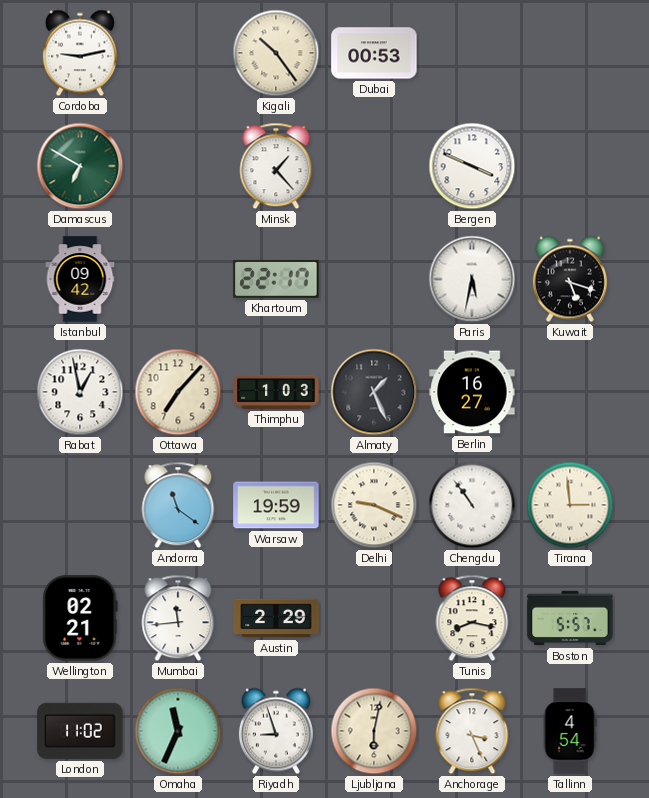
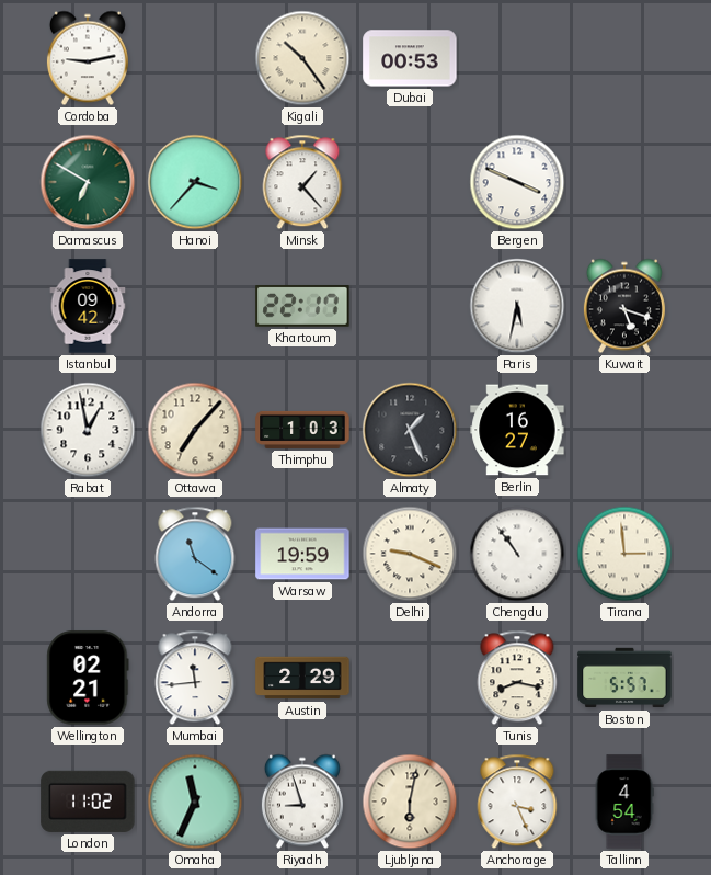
Hanoi: none -> 3:37 (195, 182)
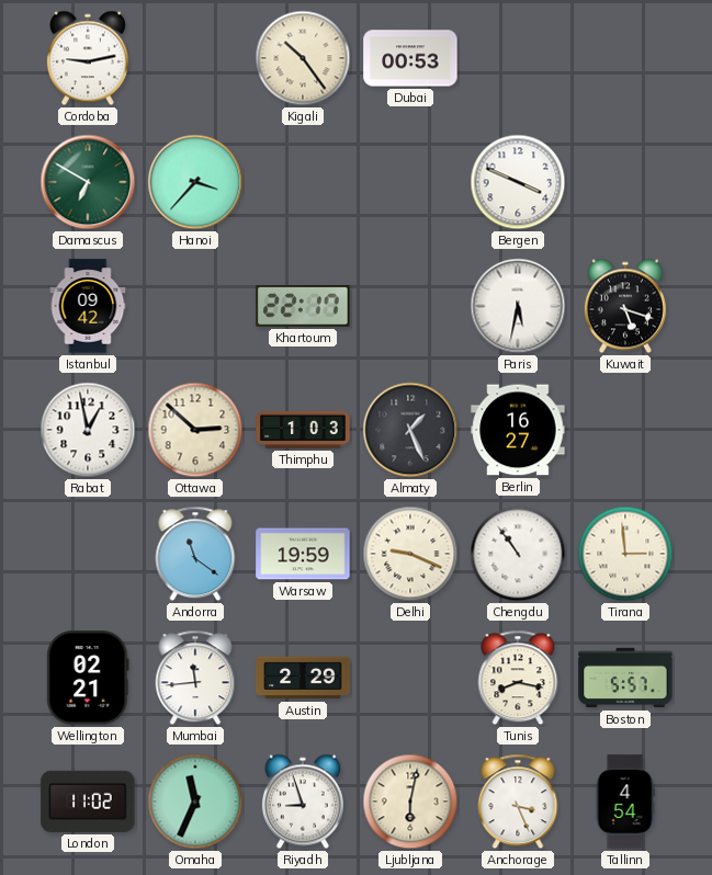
Minsk: 1:23 -> none (302, 182)
Ottawa: 7:07 -> 2:52 (195, 430)
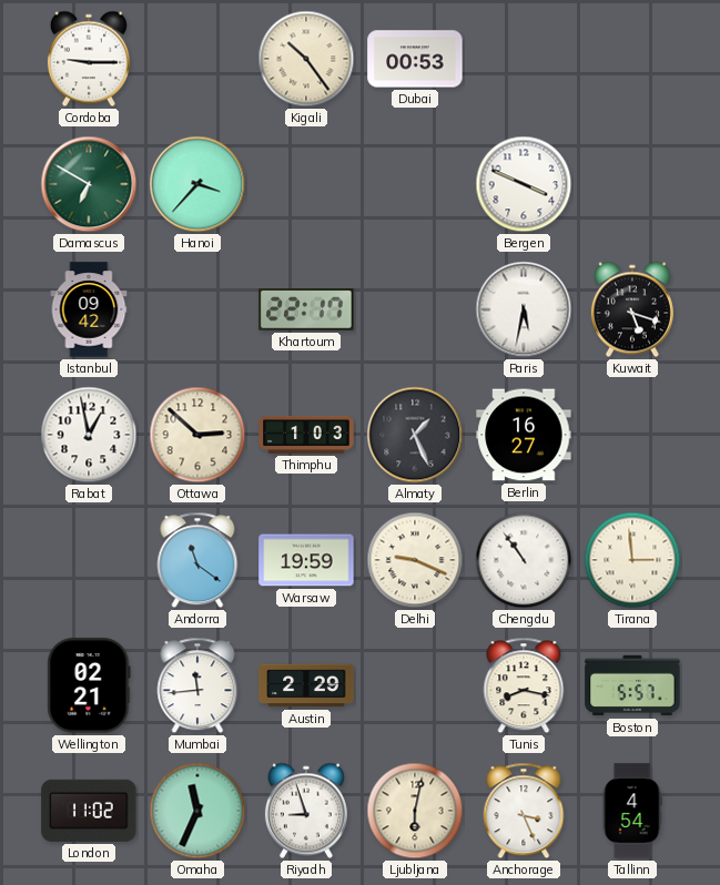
Cordoba: 9:13 -> 9:15 (89, 59)
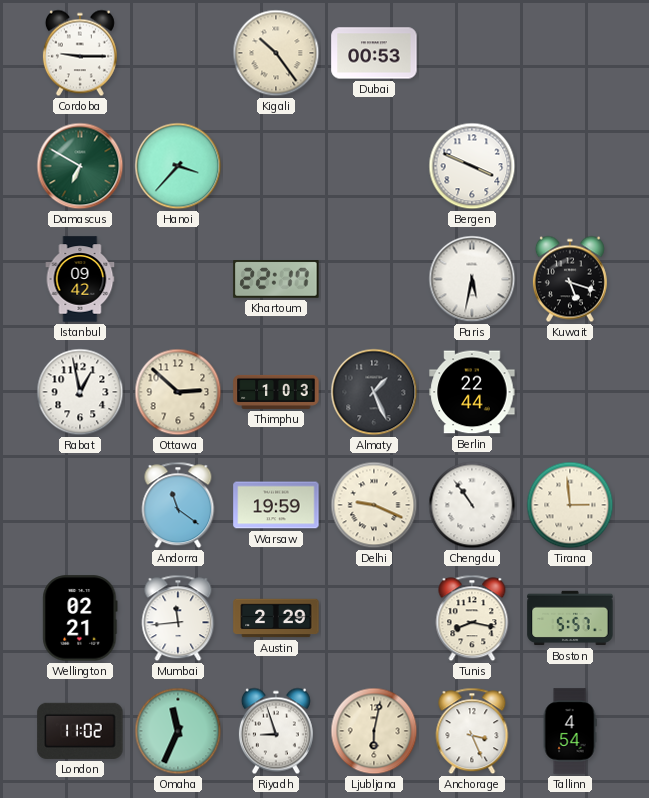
Berlin: 16:27 -> 22:44 (472, 392)
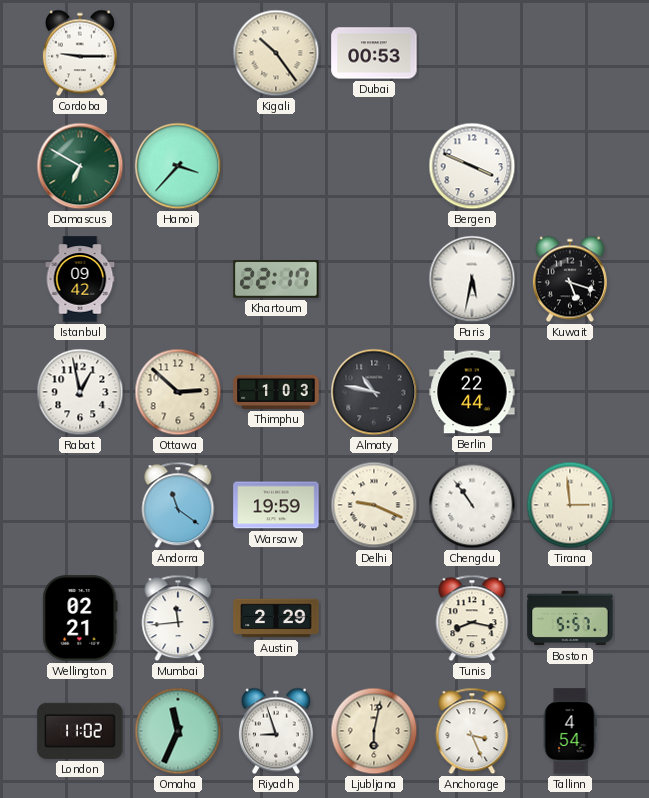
Almaty: 1:26 -> 10:47 (374, 392)
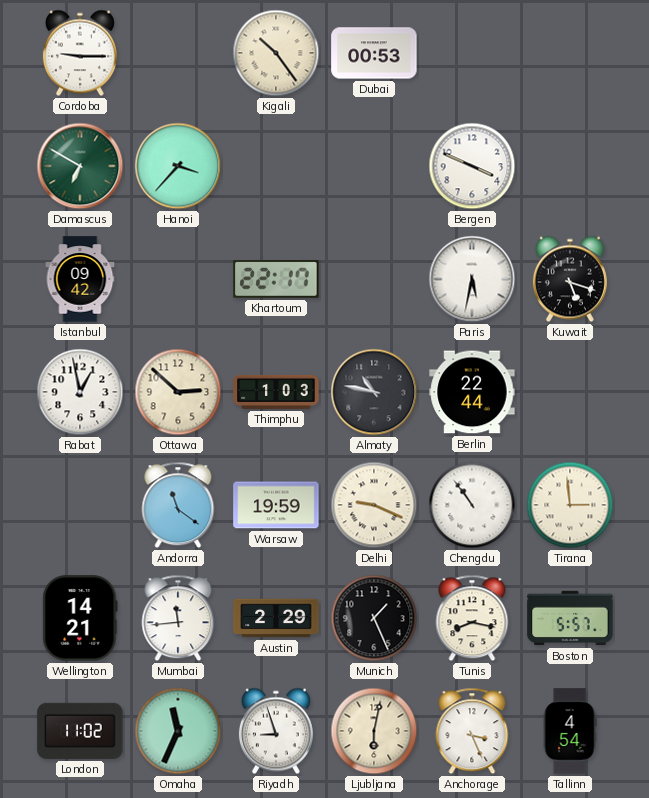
Wellington: 02:21 -> 14:21 (80, 618)
Munich: none -> 1:26 (374, 618)
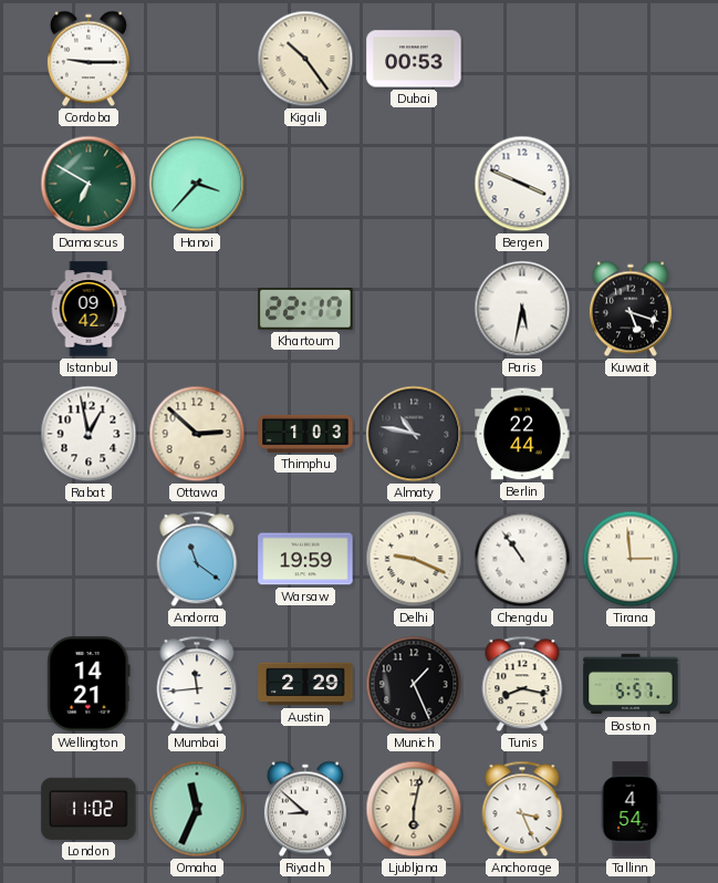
Riyadh: 8:57 -> 8:52 (305, 809)
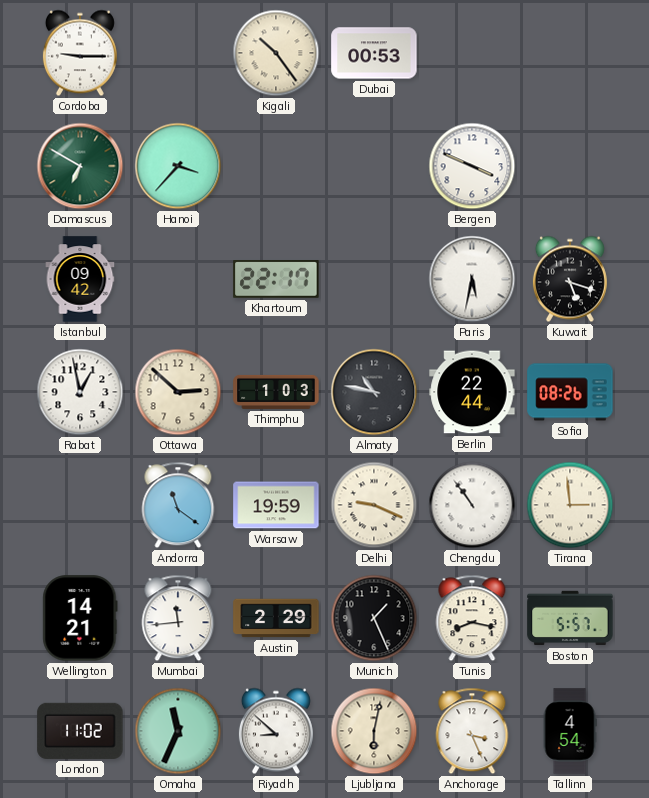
Sofia: none -> 08:26 (570, 392)
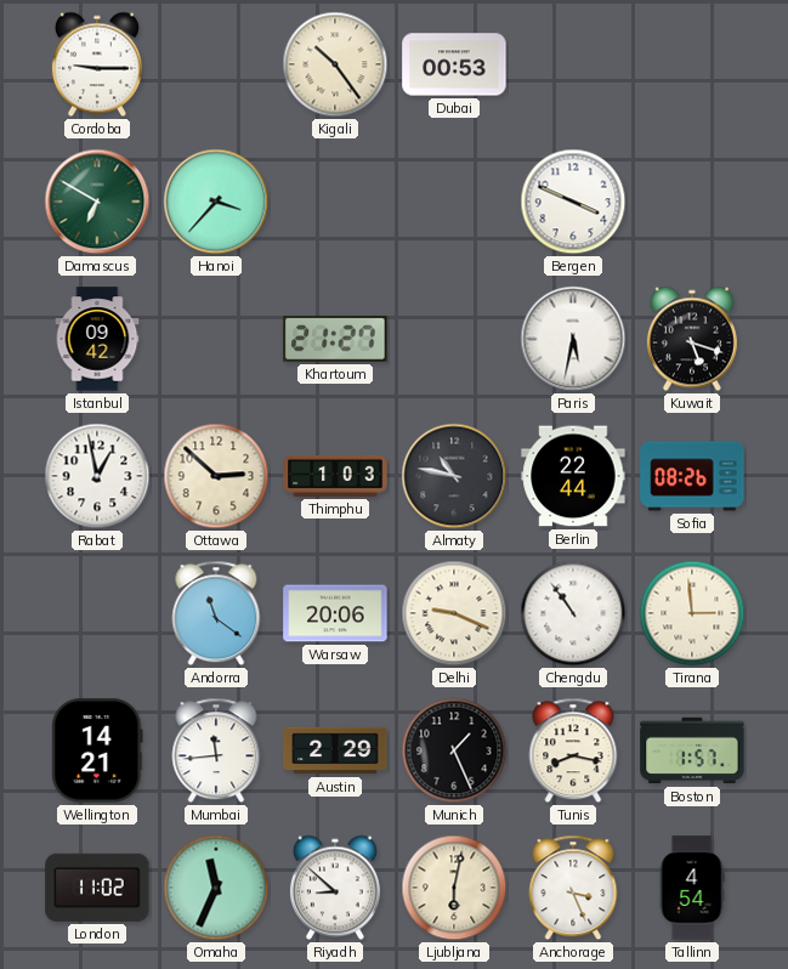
Khartoum: 22:17 -> 21:27 (335, 340)
Warsaw: 19:59 -> 20:06 (335, 613)
Boston: 5:57 -> 1:57 (692, 750)
